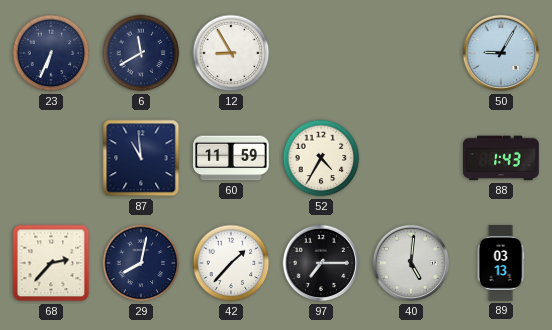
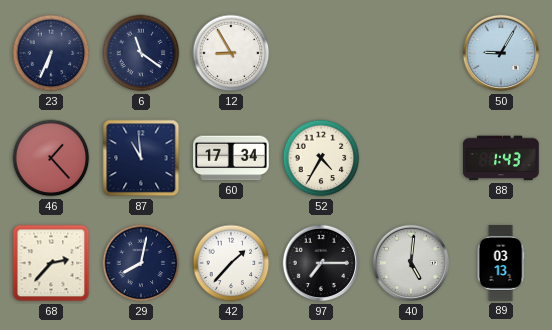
6: 11:40 -> 11:21 (141, 53)
46: none -> 1:23 (51, 158)
60: 11:59 -> 17:34 (231, 158)
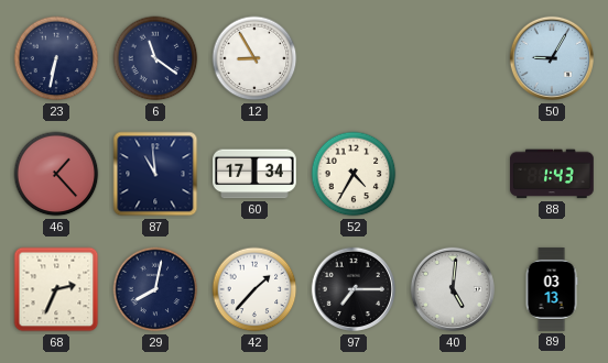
23: 6:34 -> 6:32 (56, 58)
68: 2:37 -> 2:34 (56, 289)
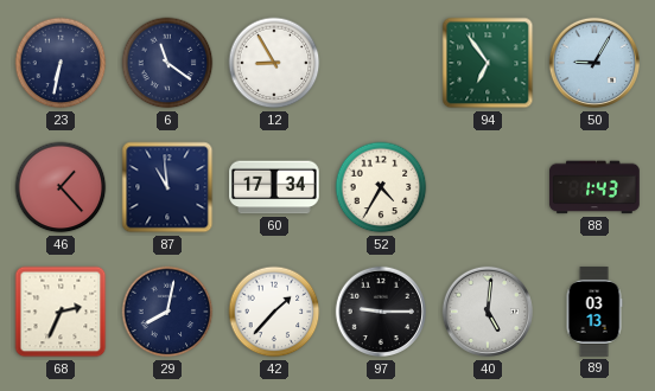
94: none -> 6:54 (488, 63)
97: 7:15 -> 9:15 (381, 312)
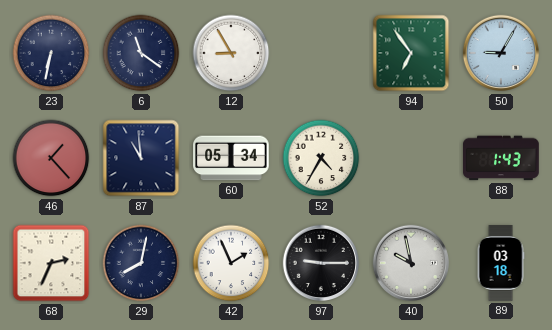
60: 17:34 -> 05:34 (231, 158)
42: 1:37 -> 1:56 (231, 263)
40: 5:01 -> 9:58 (411, 263)
89: 03:13 -> 03:18 (501, 263)
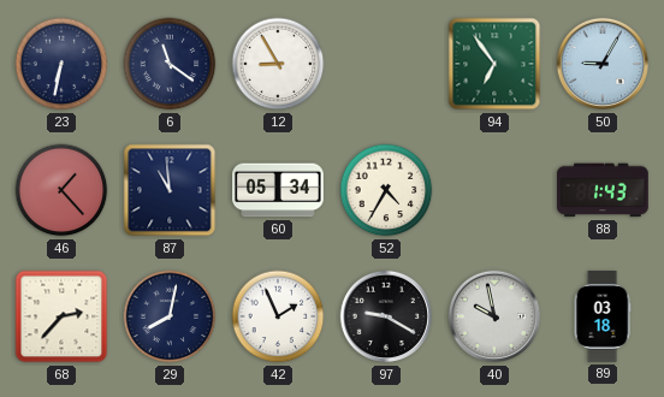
68: 2:34 -> 2:37 (61, 316)
97: 9:15 -> 9:20 (386, 316)
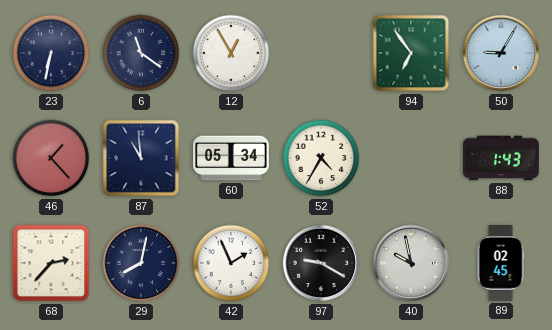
12: 8:55 -> 12:55 (231, 53)
89: 03:18 -> 02:45 (501, 263)
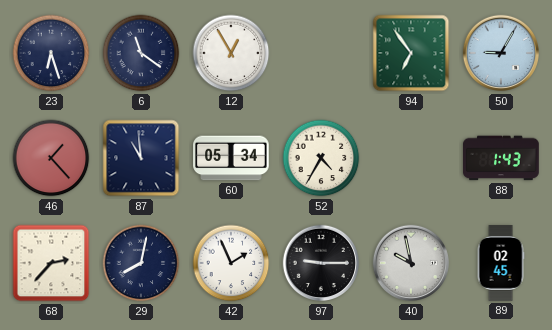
23: 6:32 -> 6:27 (51, 53)
97: 9:20 -> 9:15 (321, 263)
